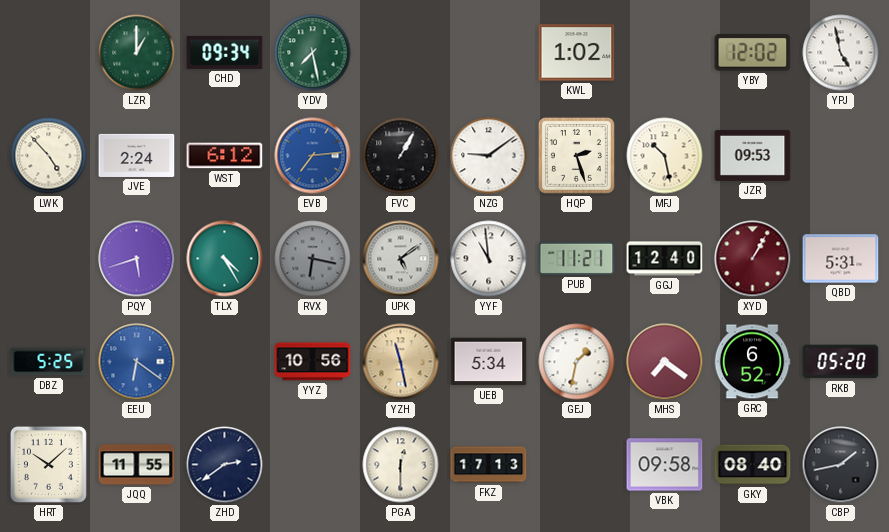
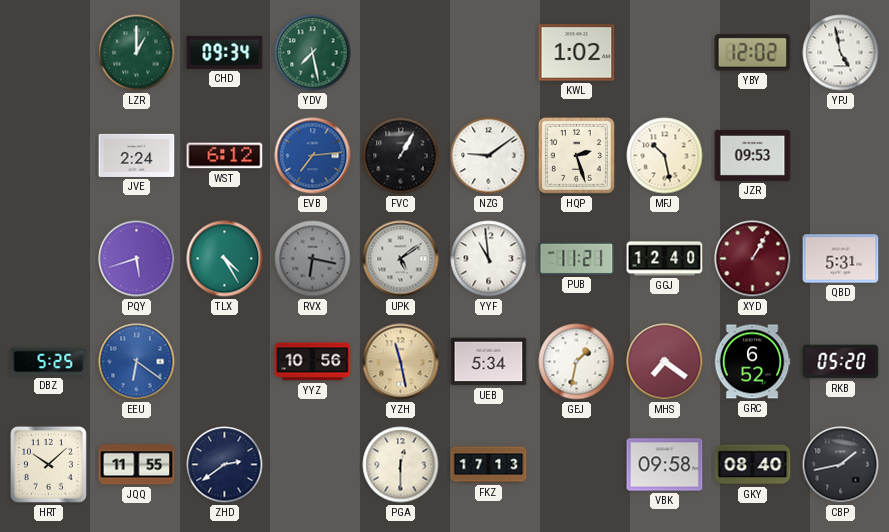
LWK: 4:53 -> none (49, 156)
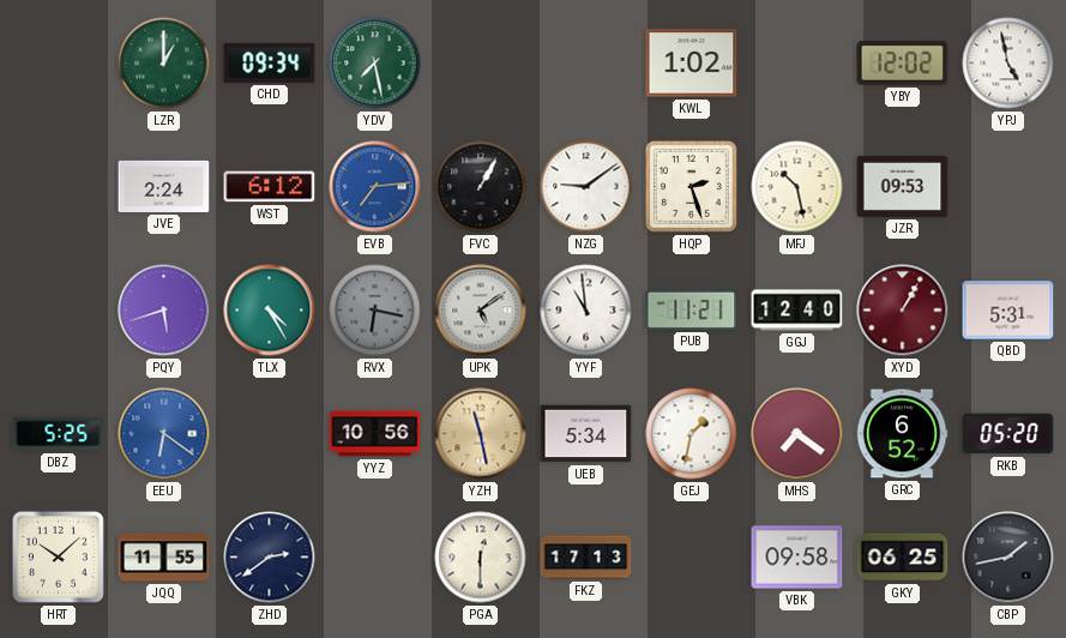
GKY: 08:40 -> 06:25 (903, 558)
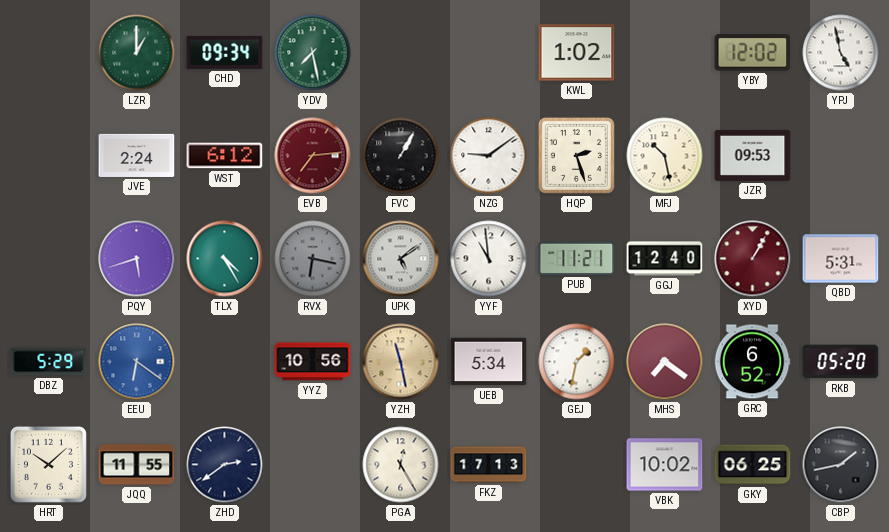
EVB dial: blue -> burgundy (313, 156)
DBZ: 5:25 -> 5:29 (49, 362)
PGA: 12:30 -> 12:25 (401, 465)
VBK: 09:58 -> 10:02 (665, 465)
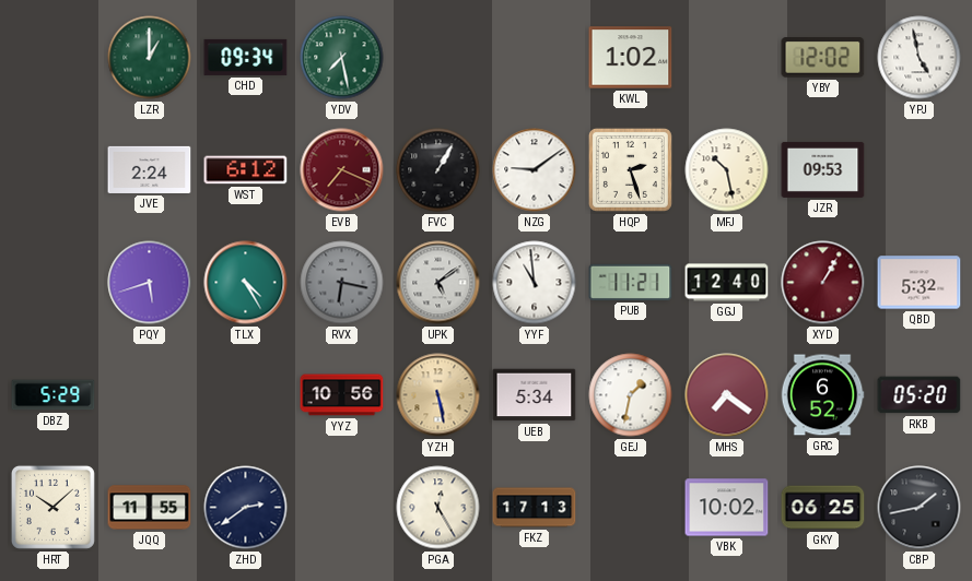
EVB: 7:14 -> 7:19 (342, 170)
QBD: 5:31 -> 5:32 (920, 283)
EEU: 6:21 -> none (137, 362)
YZH: 11:28 -> 5:28 (438, 395)
